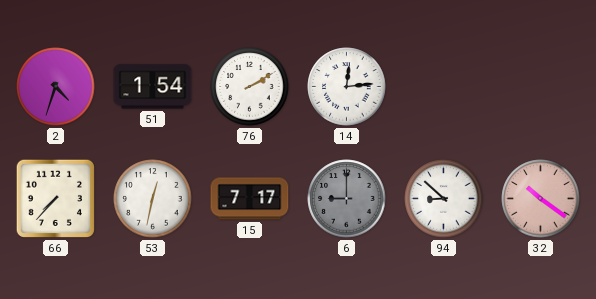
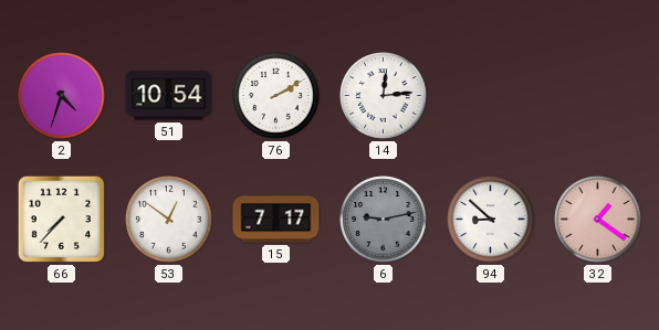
51: 1:54 -> 10:54 (169, 96)
53: 12:32 -> 12:51 (169, 220)
6: 9:00 -> 9:13 (384, 220)
32: 10:21 -> 1:21 (598, 220)
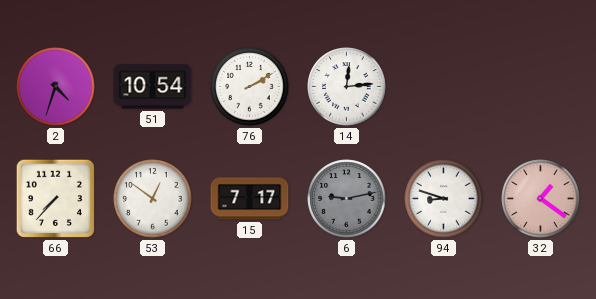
94: 8:52 -> 8:48 (444, 199)
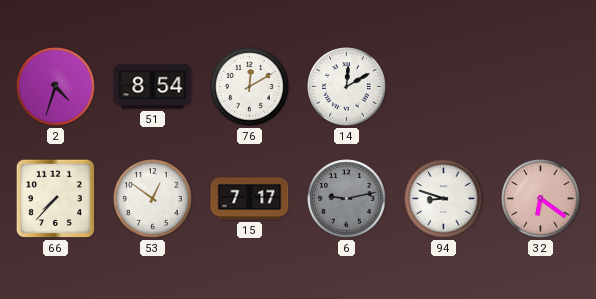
51: 10:54 -> 8:54 (153, 87)
76: 2:10 -> 12:10 (250, 87)
14: 12:14 -> 12:10 (347, 87)
32: 1:21 -> 6:21 (541, 199)
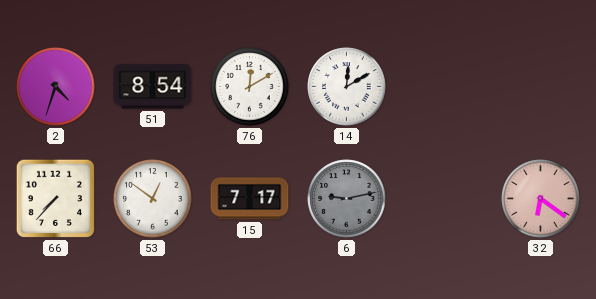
94: 8:48 -> none (444, 199)
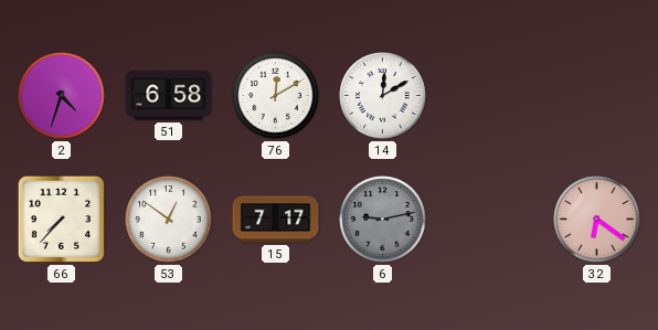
51: 8:54 -> 6:58 (169, 96)
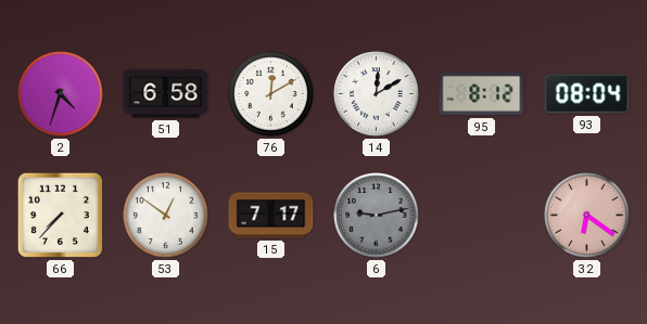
95: none -> 8:12 (482, 94)
93: none -> 08:04 (587, 94)
